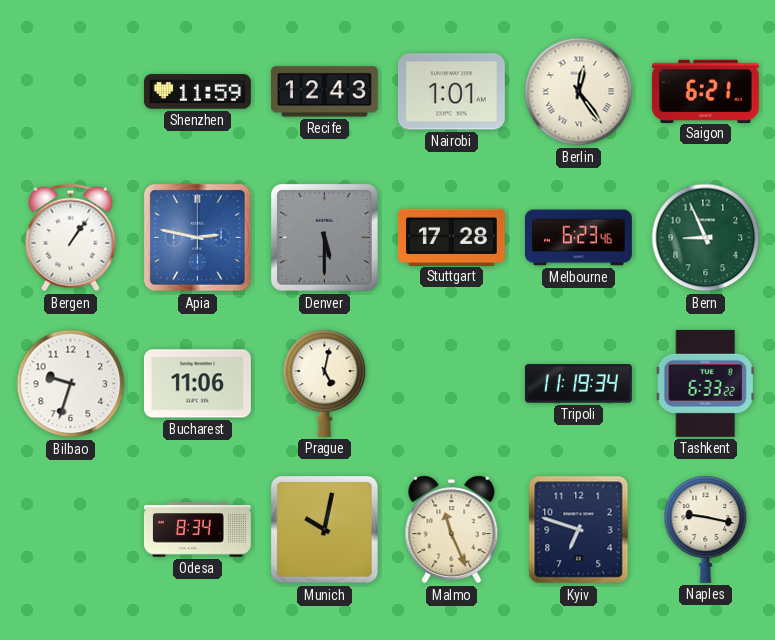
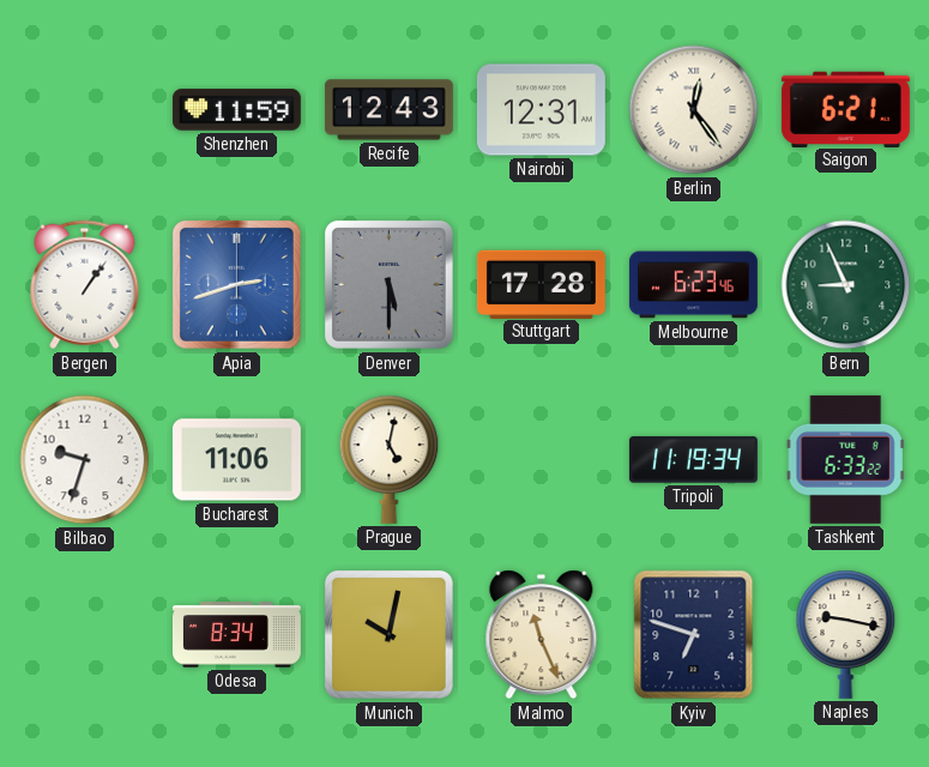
Nairobi: 1:01 -> 12:31 (541, 110)
Apia: 2:47 -> 2:42 (236, 284)
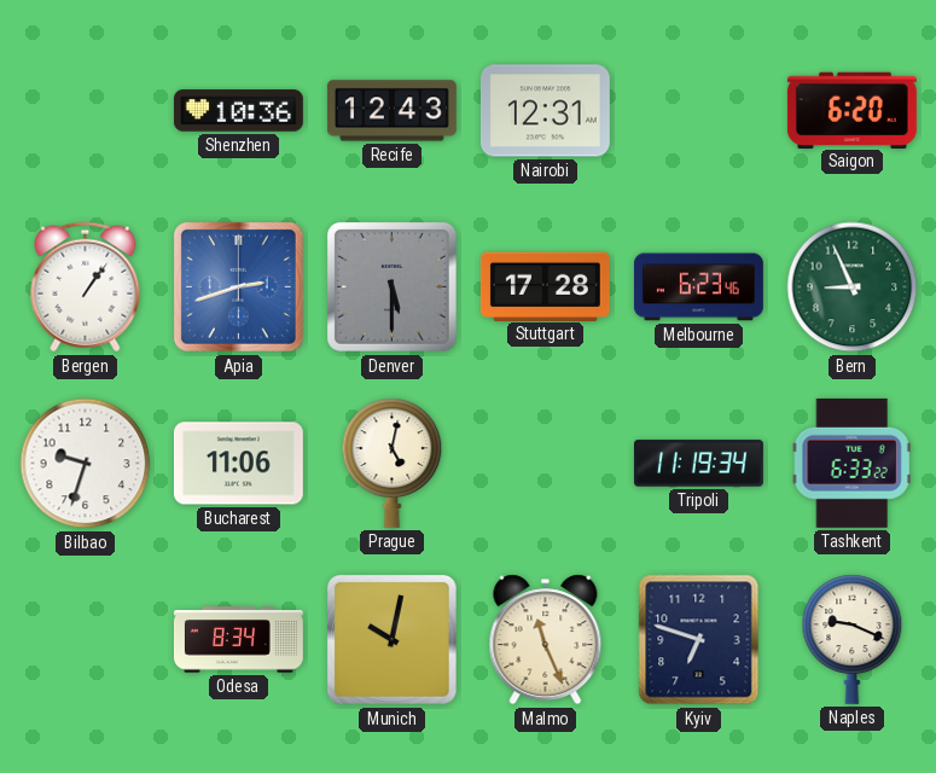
Shenzhen: 11:59 -> 10:36 (238, 111)
Berlin: 12:24 -> none (694, 110)
Saigon: 6:21 -> 6:20 (851, 110)
Naples: 9:17 -> 9:19 (853, 639)
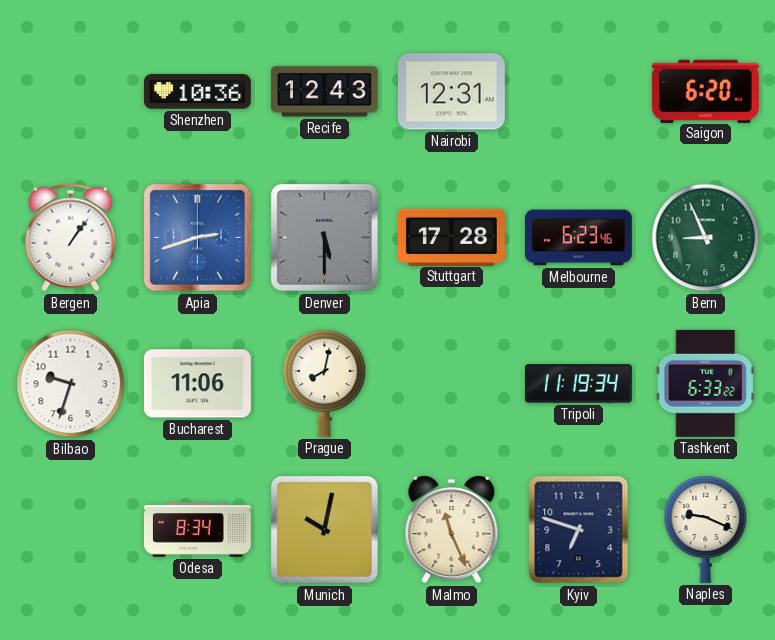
Prague: 5:02 -> 8:02 (325, 383)
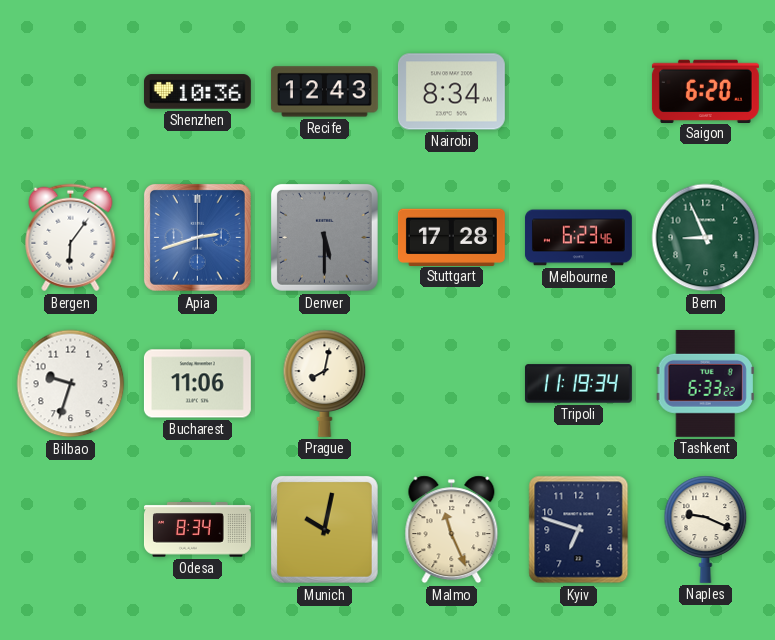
Nairobi: 12:31 -> 8:34 (451, 92)
Bergen: 1:06 -> 6:06 (71, 238)
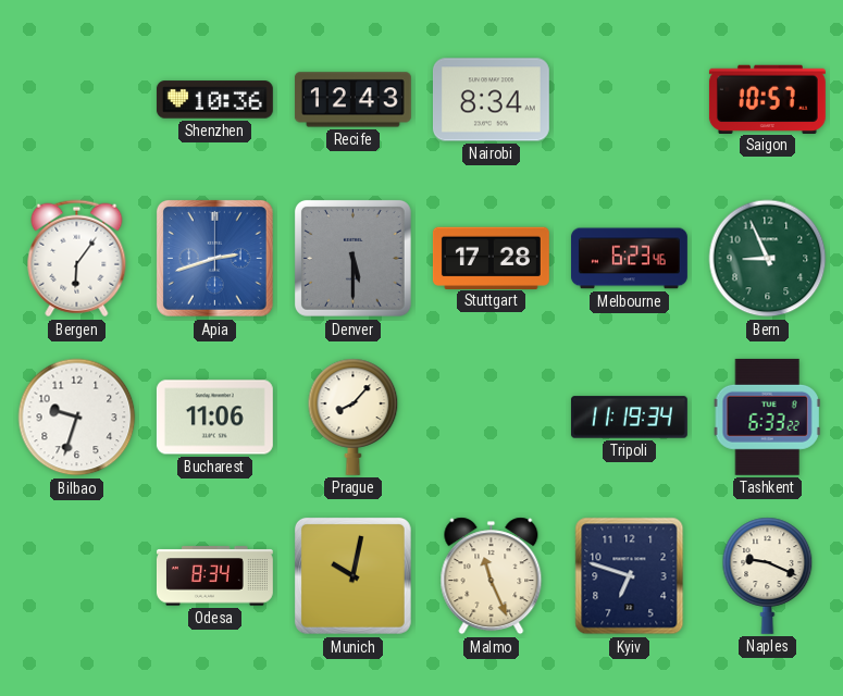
Saigon: 6:20 -> 10:57 (767, 99)
Prague: 8:02 -> 8:07 (354, 417)
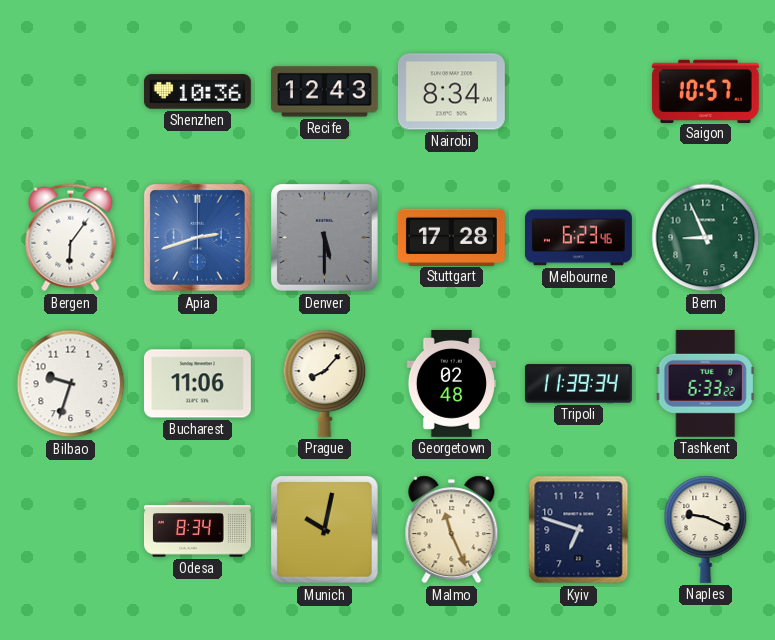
Georgetown: none -> 02:48 (451, 383)
Tripoli: 11:19 -> 11:39 (578, 384)
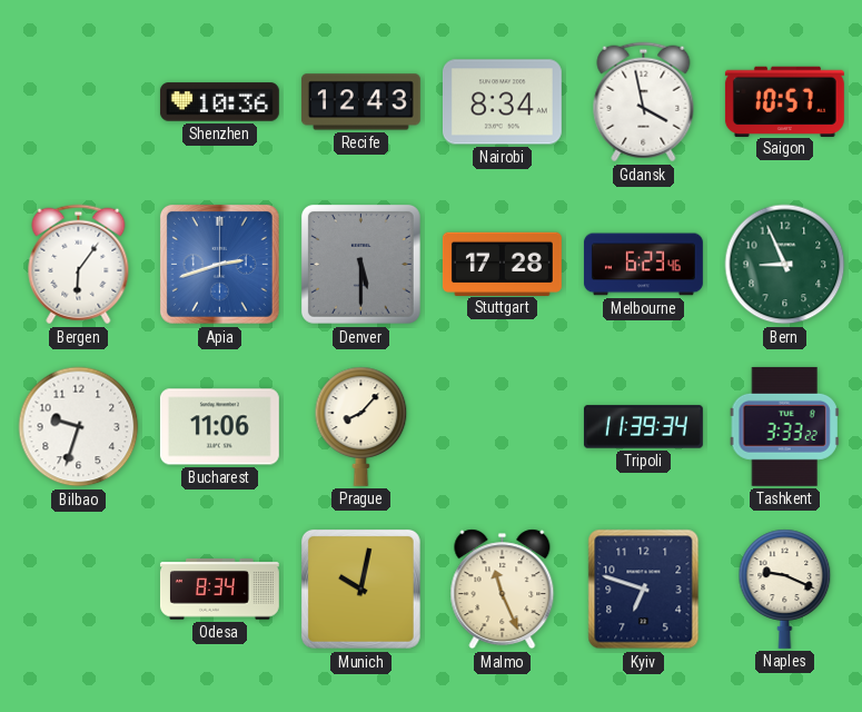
Gdansk: none -> 3:58 (644, 102)
Georgetown: 02:48 -> none (451, 383)
Tashkent: 6:33 -> 3:33 (784, 426)
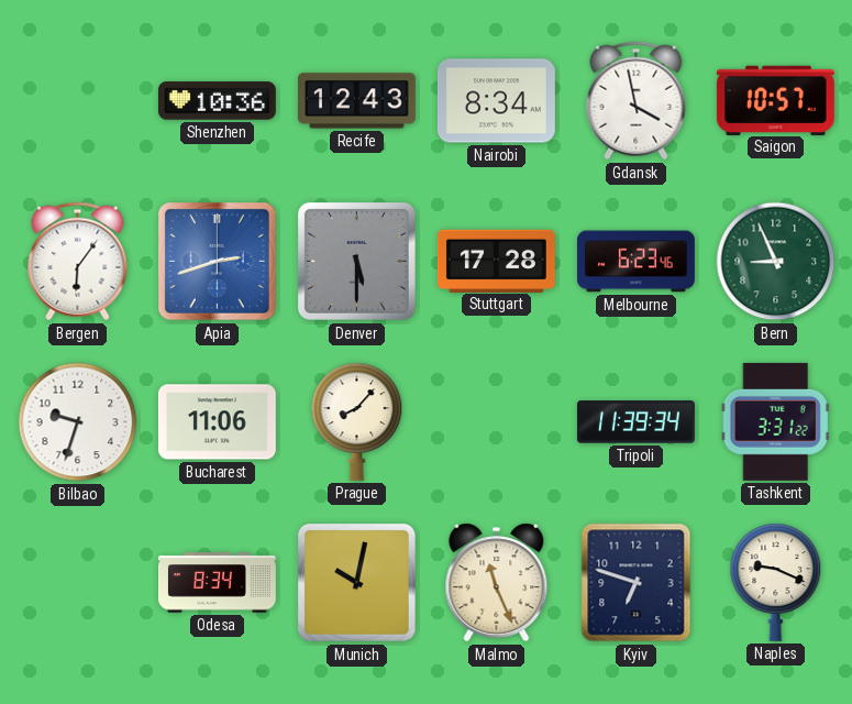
Tashkent: 3:33 -> 3:31 (775, 421)
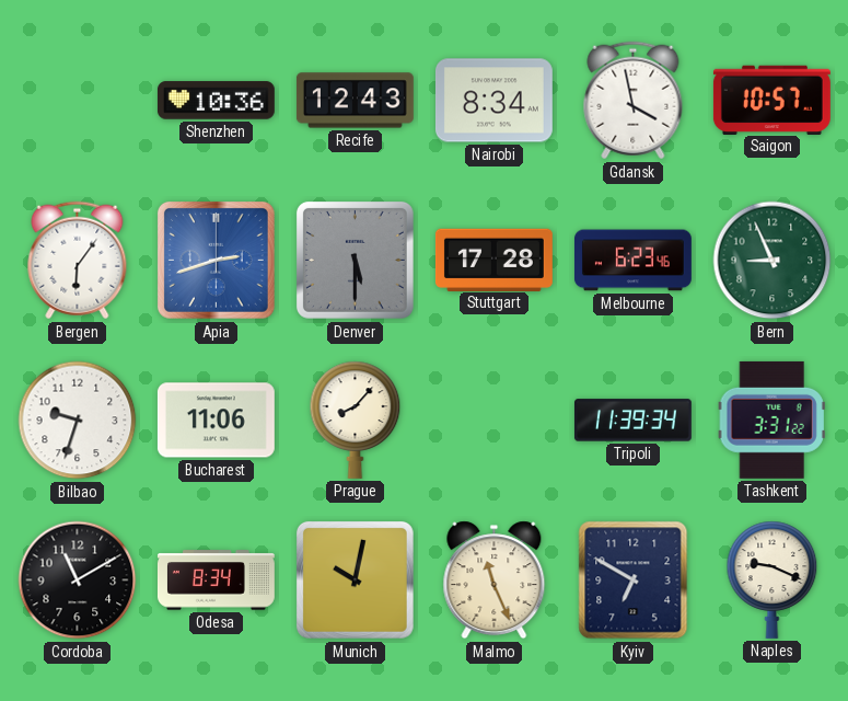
Cordoba: none -> 11:10 (78, 581)
Kyiv: 6:48 -> 6:50 (634, 581)
